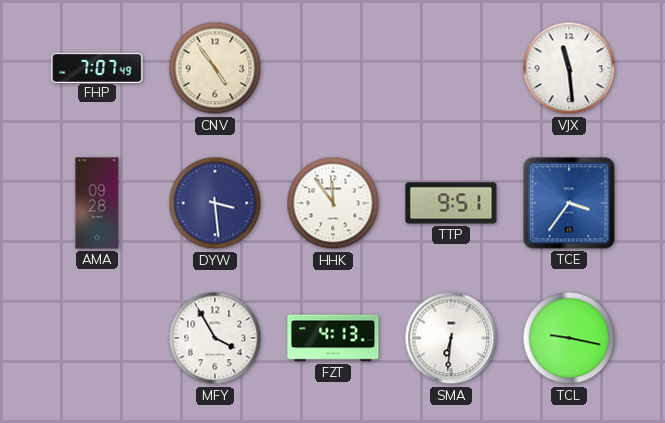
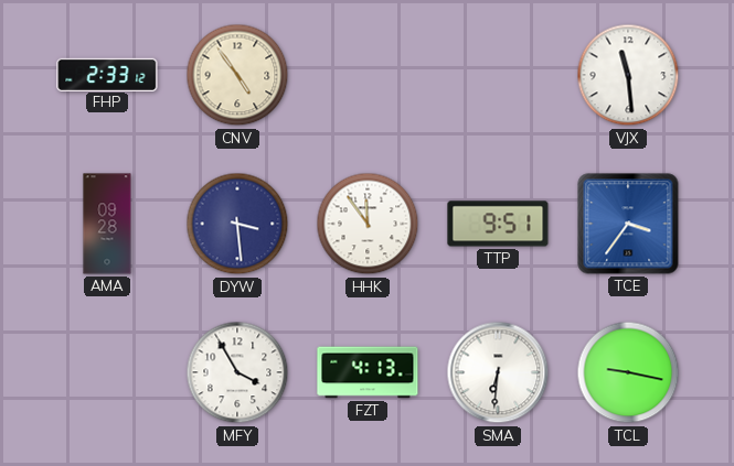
FHP: 7:07 -> 2:33 (107, 74)
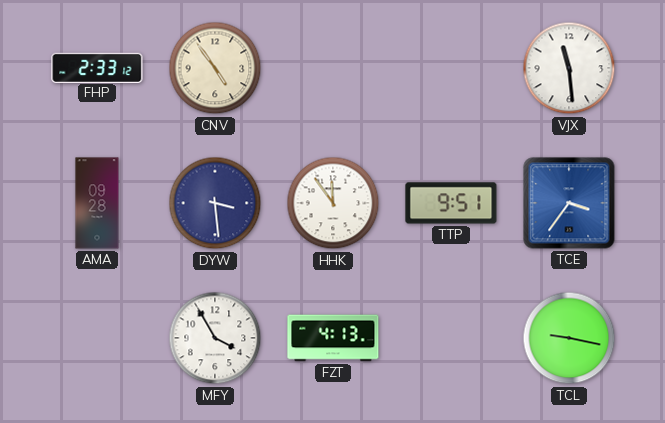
SMA: 6:31 -> none (498, 372)
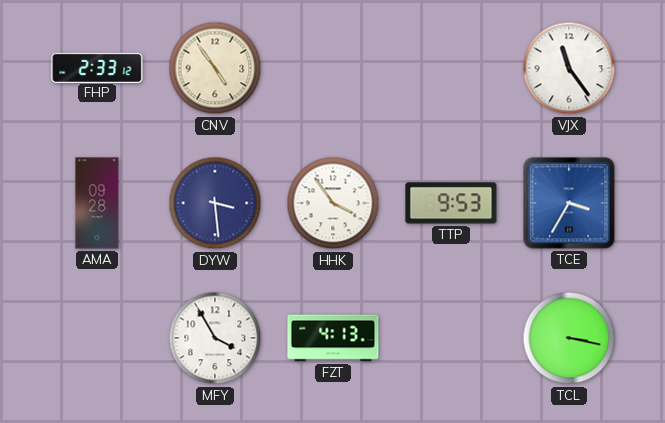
VJX: 11:29 -> 11:24 (569, 68)
HHK: 11:54 -> 3:54 (333, 203)
TTP: 9:51 -> 9:53 (451, 203)
TCE: 3:36 -> 3:35 (569, 203)
TCL: 9:17 -> 3:17 (569, 338)
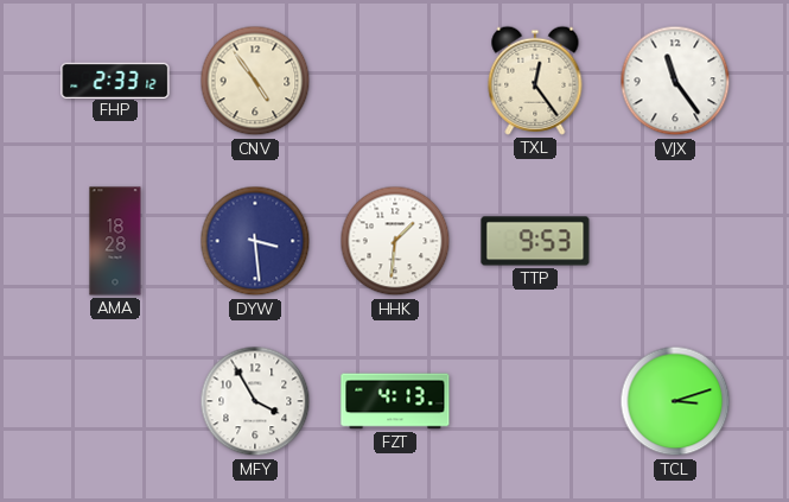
TXL: none -> 12:24 (535, 81)
AMA: 09:28 -> 18:28 (115, 241)
HHK: 3:54 -> 1:31 (395, 241)
TCE: 3:35 -> none (569, 203)
TCL: 3:17 -> 3:12 (675, 401)
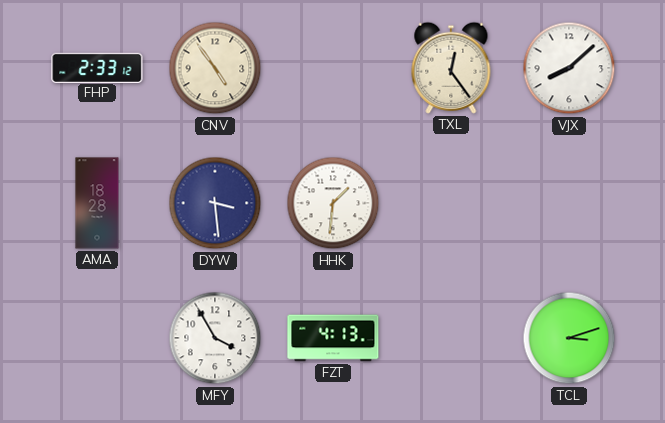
VJX: 11:24 -> 8:08 (569, 68)
TTP: 9:53 -> none (535, 241)
